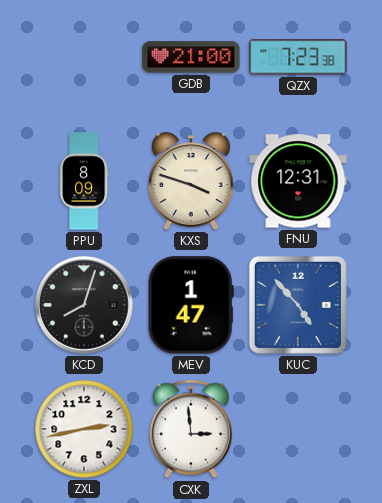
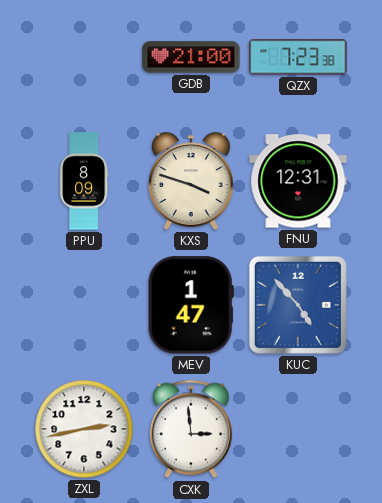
KCD: 8:03 -> none (84, 305)
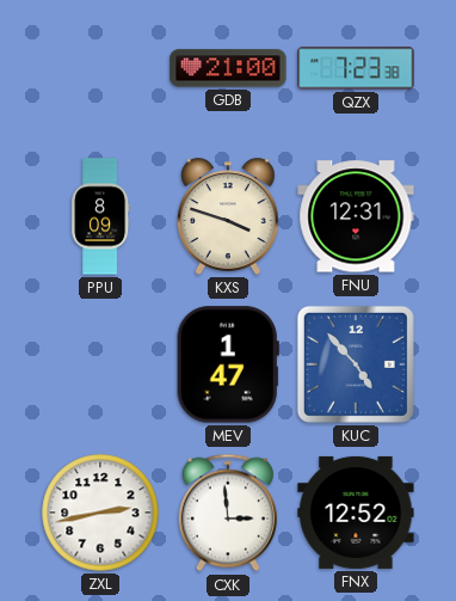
FNX: none -> 12:52 (356, 513)
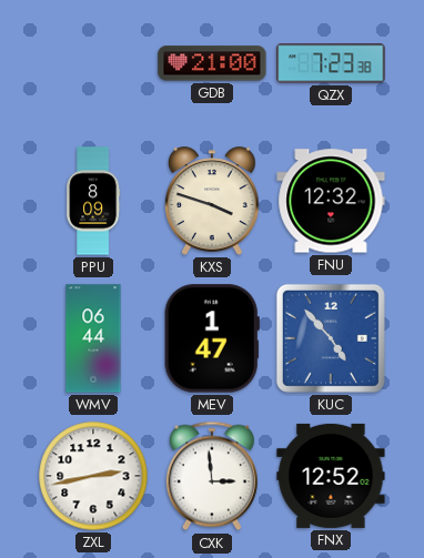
FNU: 12:31 -> 12:32 (331, 201)
WMV: none -> 06:44 (93, 338)
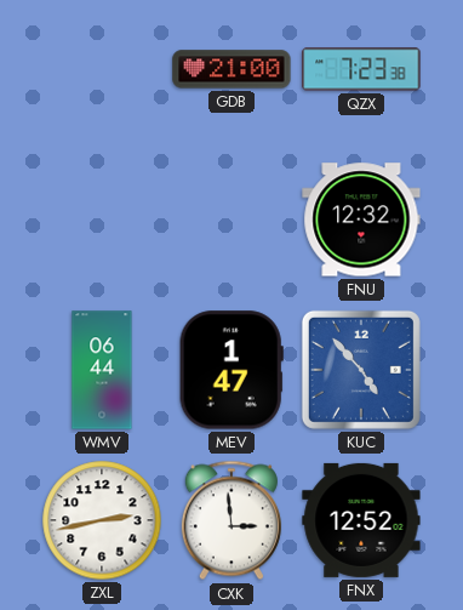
PPU: 8:09 -> none (93, 201)
KXS: 3:48 -> none (212, 201)
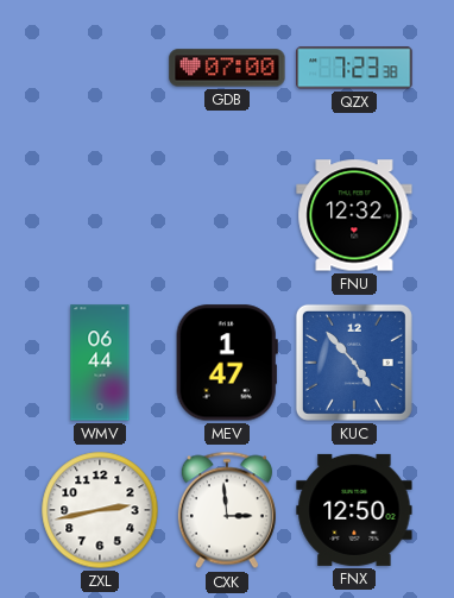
GDB: 21:00 -> 07:00 (227, 68)
FNX: 12:52 -> 12:50 (354, 510)
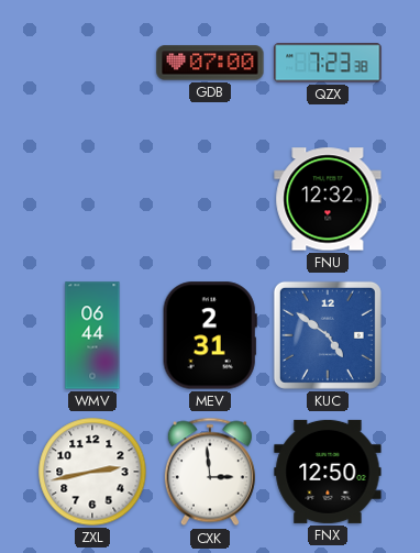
MEV: 1:47 -> 2:31 (210, 335)
KUC: 4:53 -> 4:51 (328, 335)
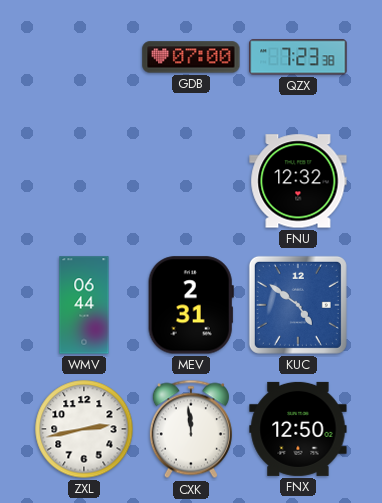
CXK: 2:59 -> 11:59 (191, 429)
